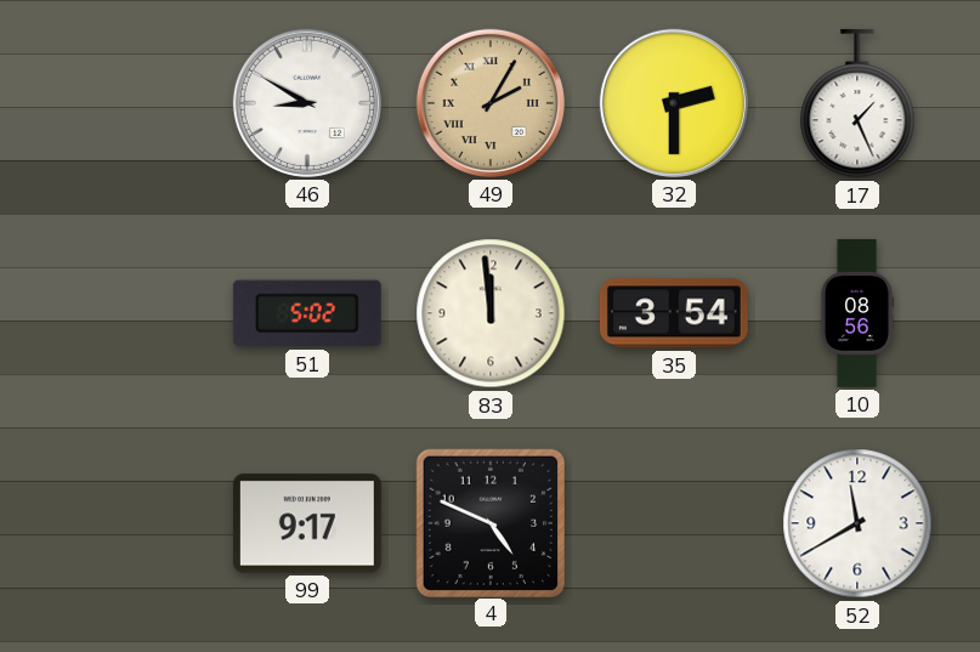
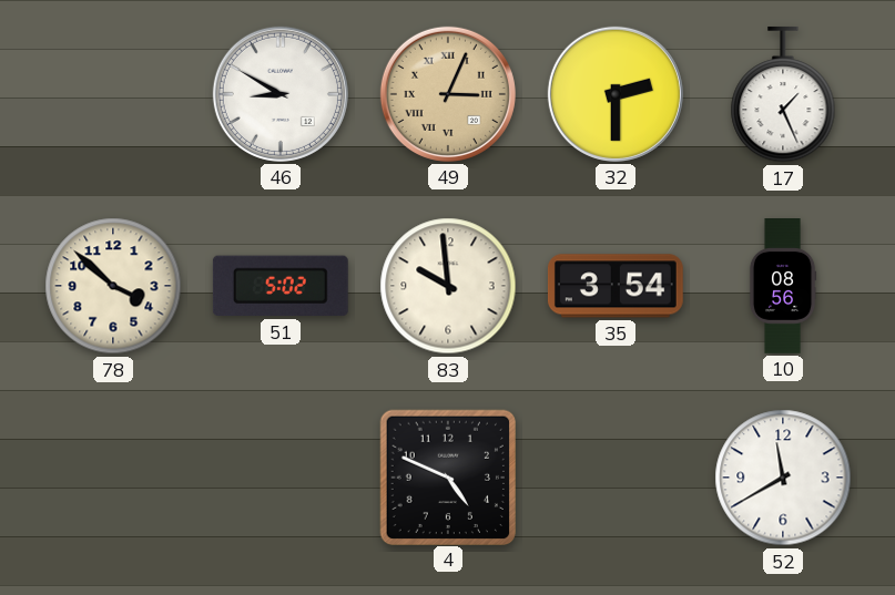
49: 2:05 -> 3:04 (448, 94)
78: none -> 3:52 (113, 286)
83: 11:59 -> 9:59 (448, 286)
99: 9:17 -> none (307, 523)
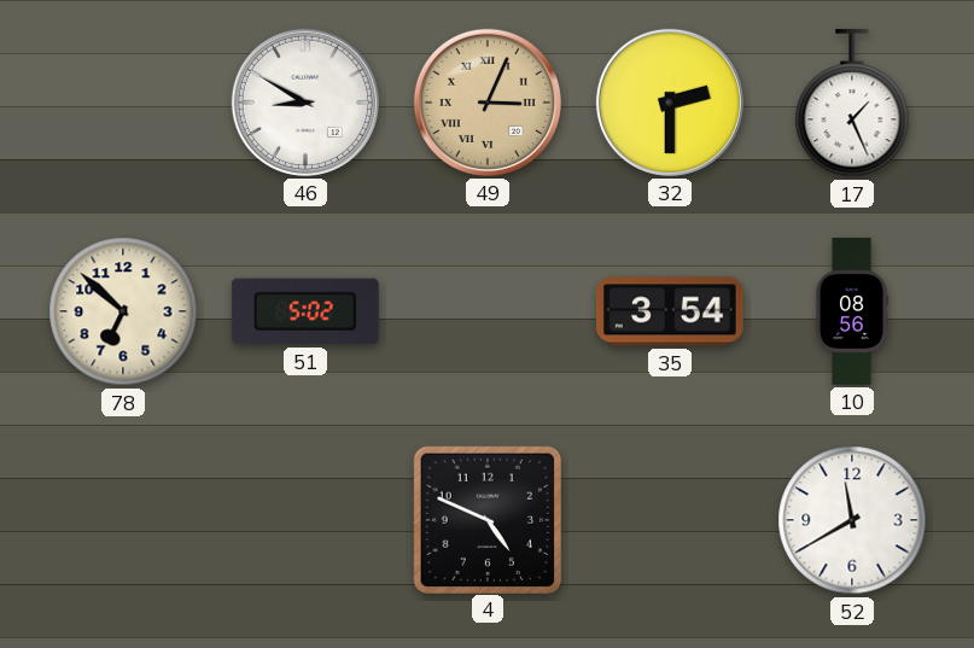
78: 3:52 -> 6:52 (123, 311)
83: 9:59 -> none (448, 286)
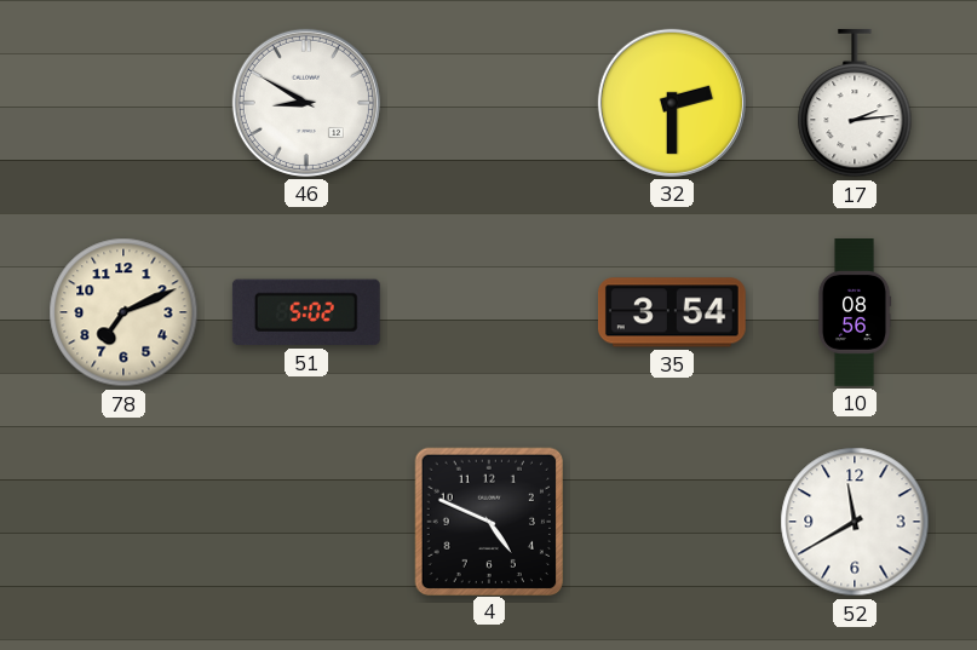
49: 3:04 -> none (488, 103)
17: 1:26 -> 2:14 (855, 103)
78: 6:52 -> 7:11 (123, 312)
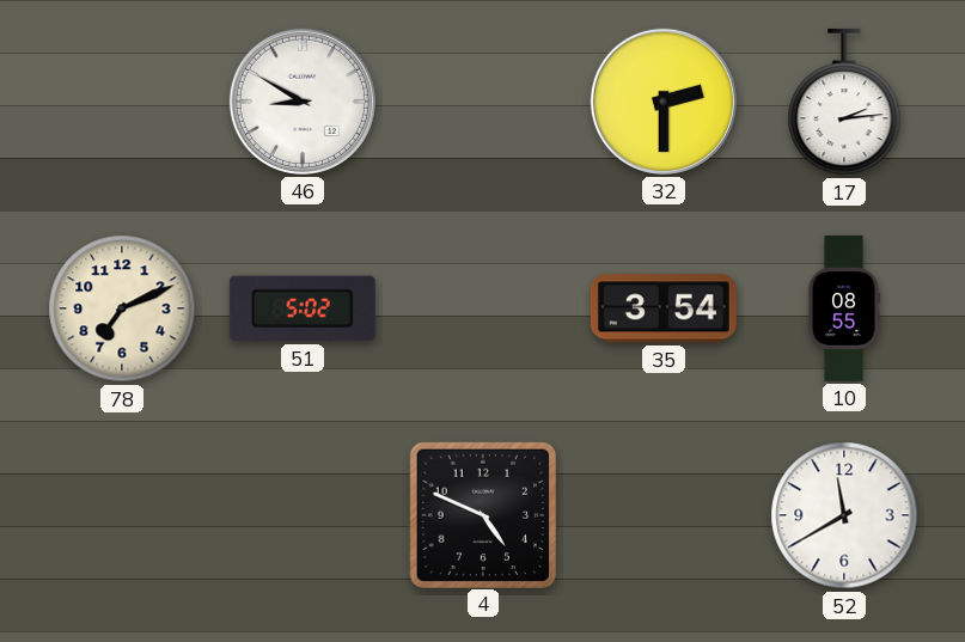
10: 08:56 -> 08:55 (844, 310)
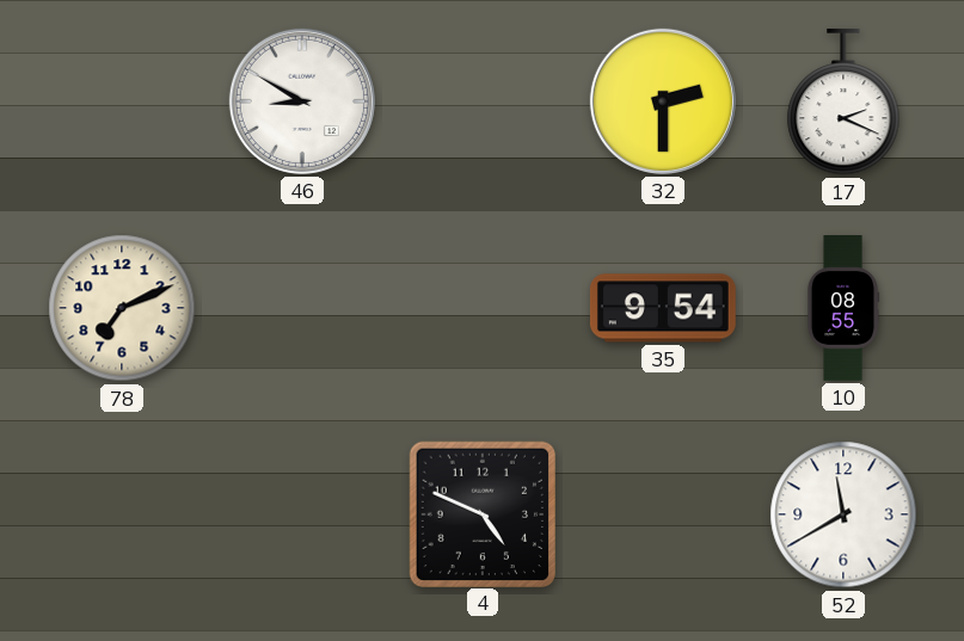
17: 2:14 -> 2:19 (843, 101)
51: 5:02 -> none (303, 308)
35: 3:54 -> 9:54 (663, 308)
